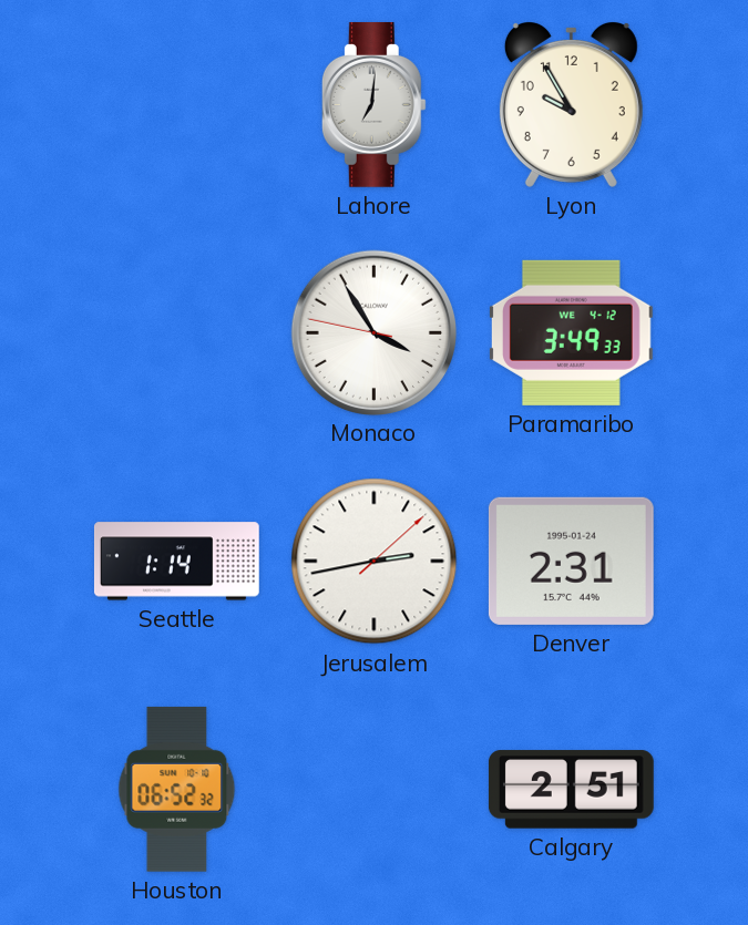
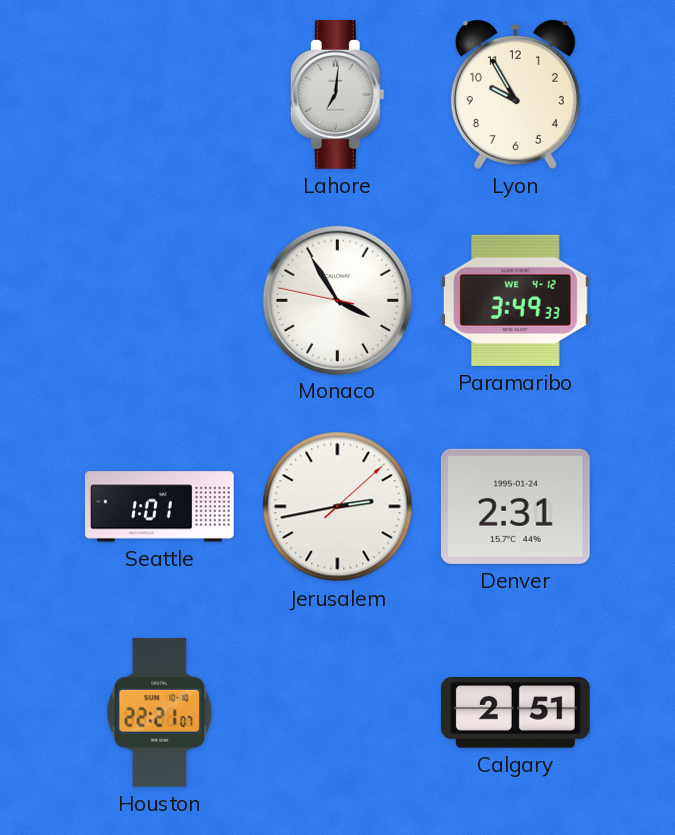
Seattle: 1:14 -> 1:01 (159, 507)
Houston: 06:52 -> 22:21 (160, 712)
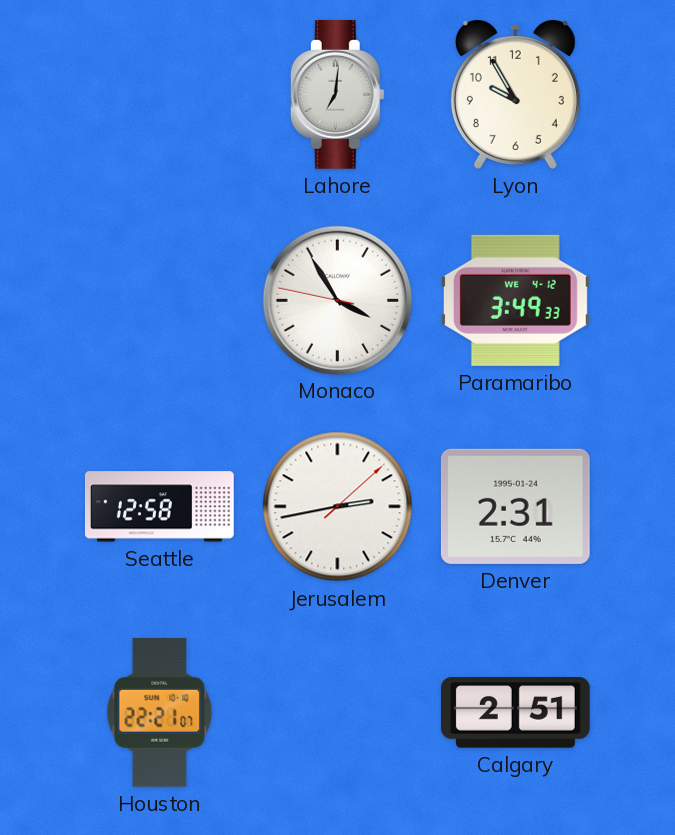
Seattle: 1:01 -> 12:58 (159, 507)
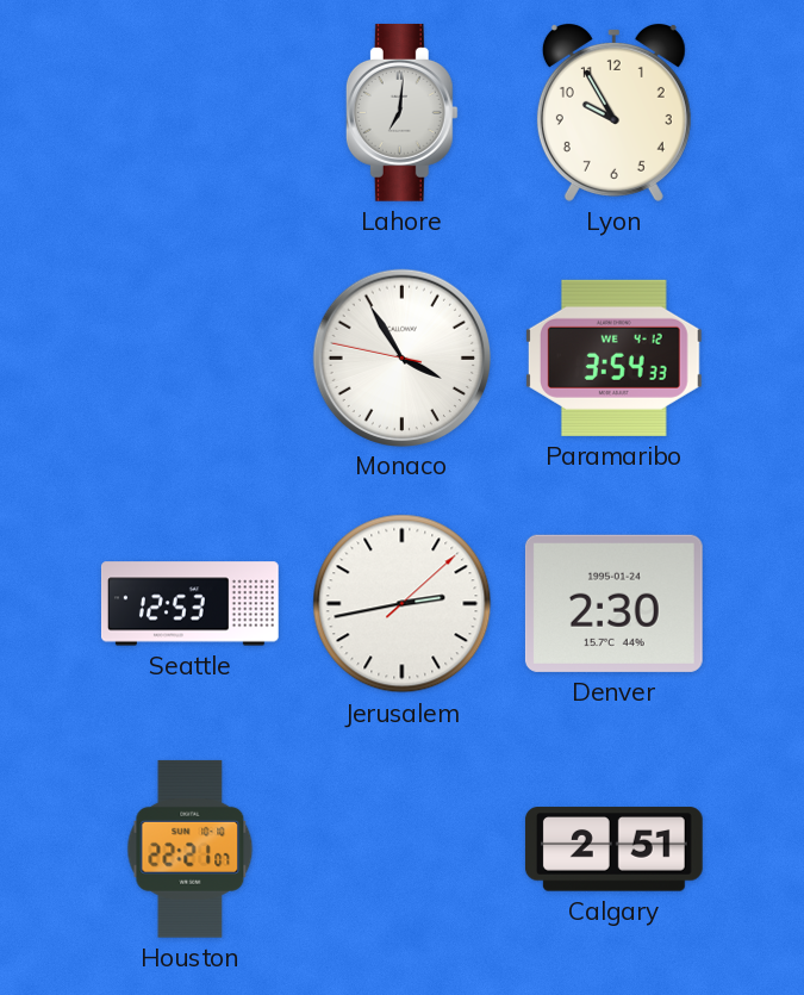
Paramaribo: 3:49 -> 3:54 (613, 357)
Seattle: 12:58 -> 12:53 (189, 604)
Denver: 2:31 -> 2:30 (613, 603)
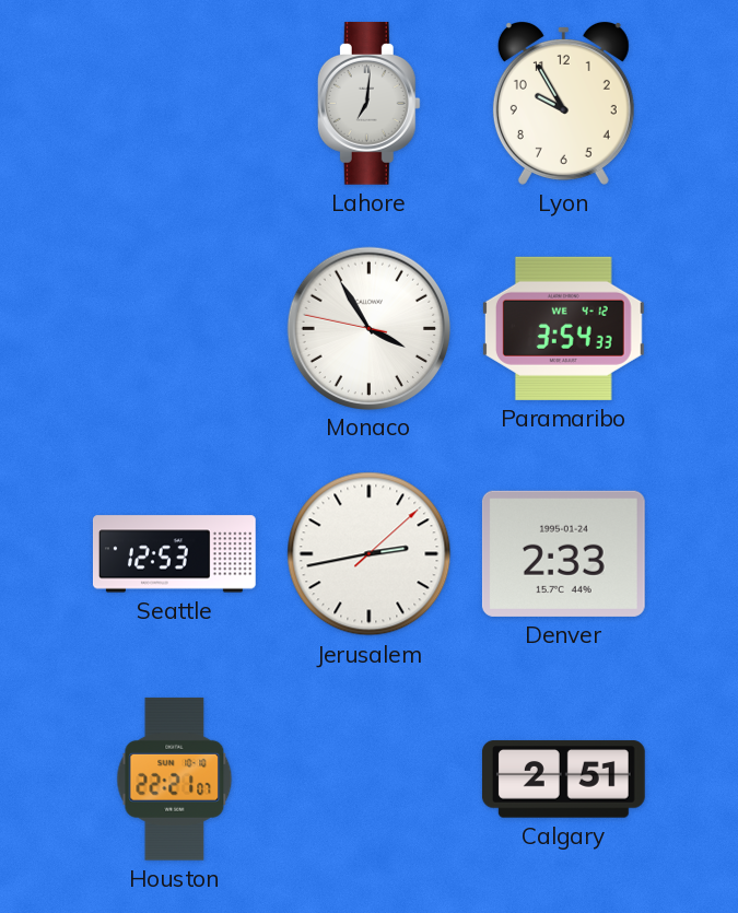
Denver: 2:30 -> 2:33 (563, 553)
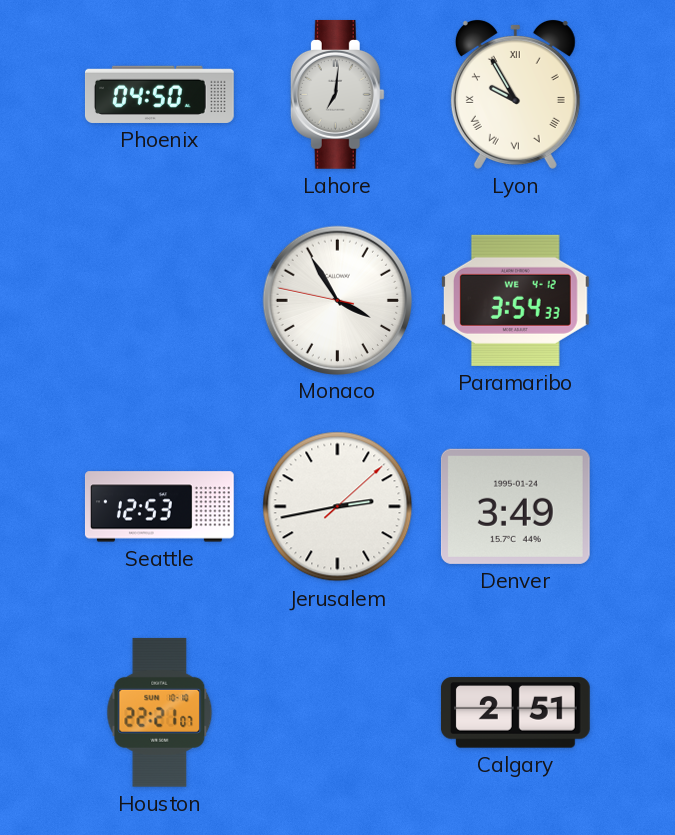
Phoenix: none -> 04:50 (159, 94)
Lyon numerals: Arabic -> Roman (515, 95)
Denver: 2:33 -> 3:49 (515, 506)
